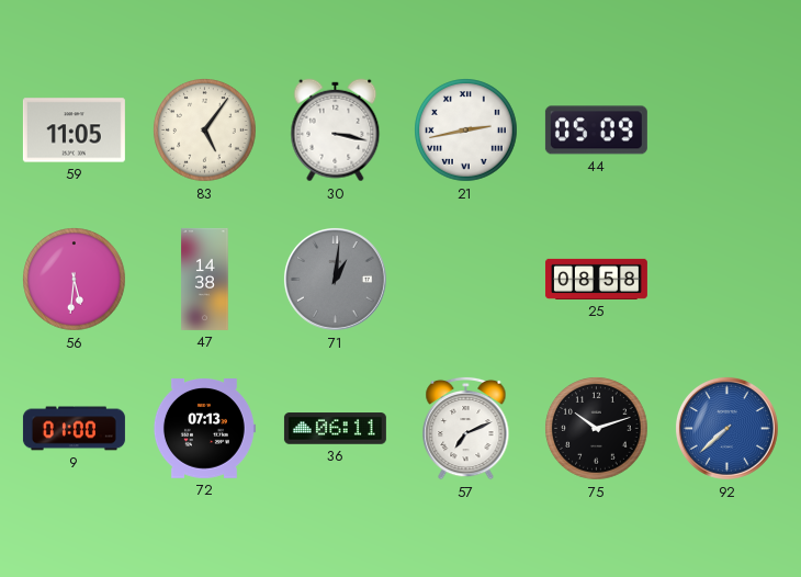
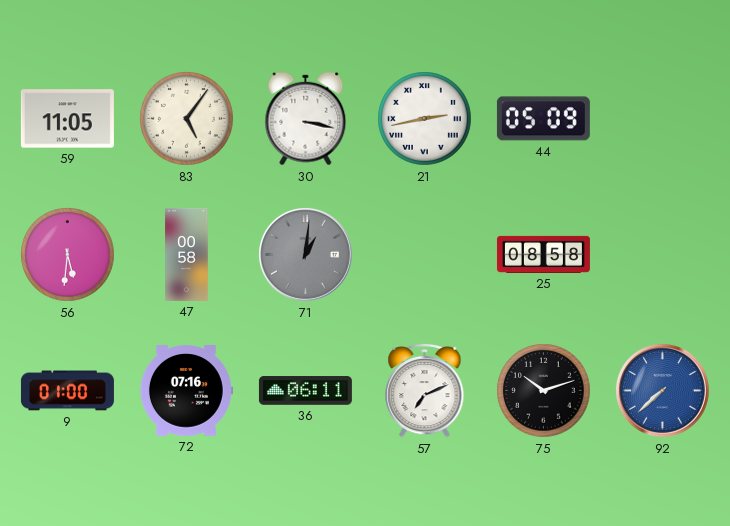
47: 14:38 -> 00:58 (187, 254)
72: 07:13 -> 07:16 (186, 391)
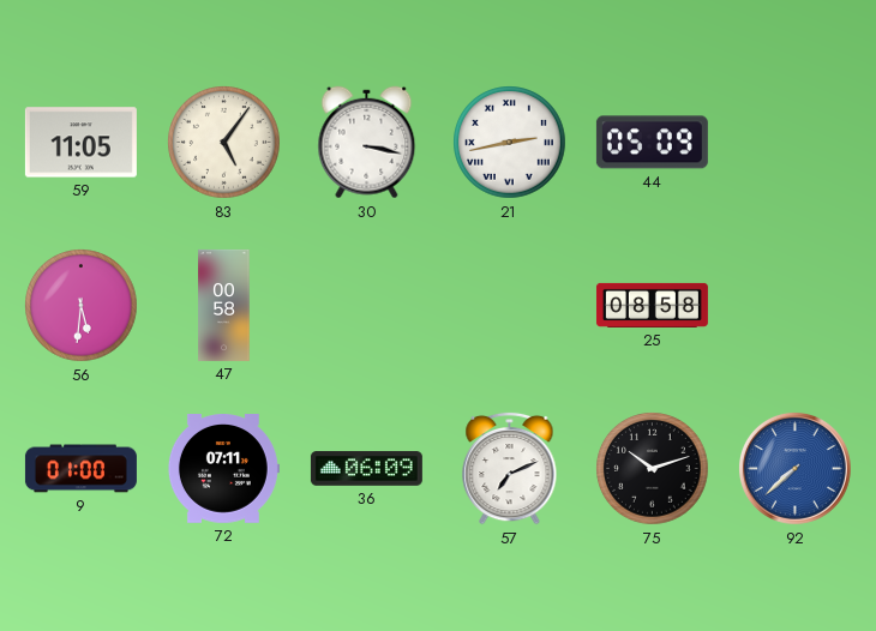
71: 1:01 -> none (305, 254)
72: 07:16 -> 07:11 (223, 469)
36: 06:11 -> 06:09 (366, 469)
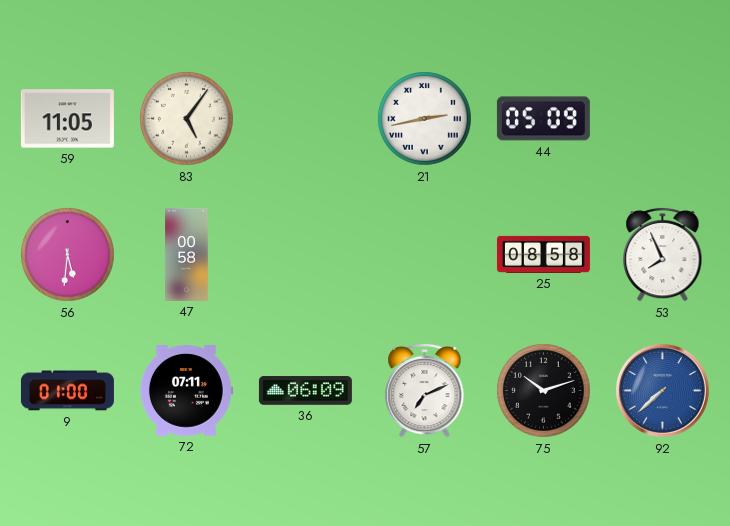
30: 3:17 -> none (367, 143)
53: none -> 7:56 (663, 254)
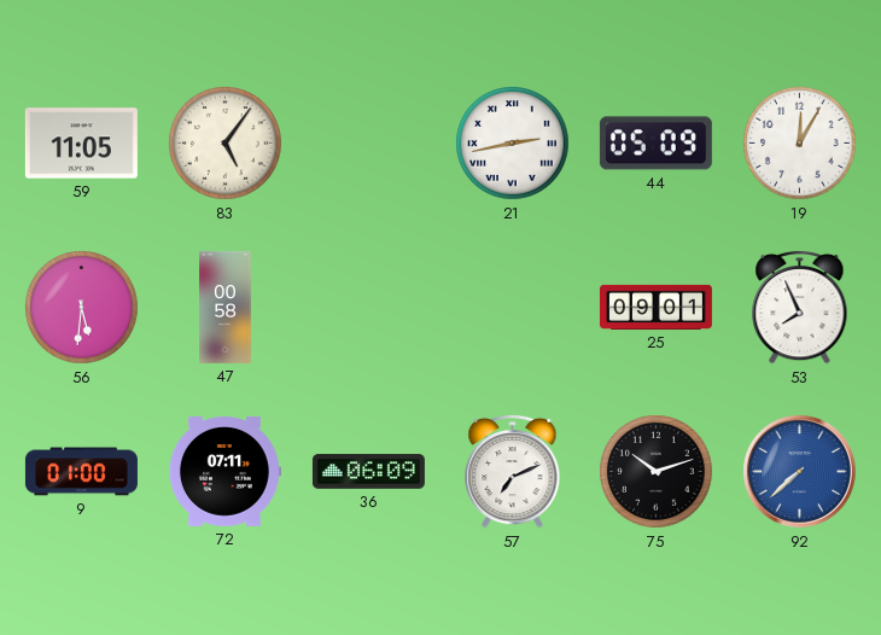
19: none -> 12:05 (800, 144)
25: 08:58 -> 09:01 (655, 307)
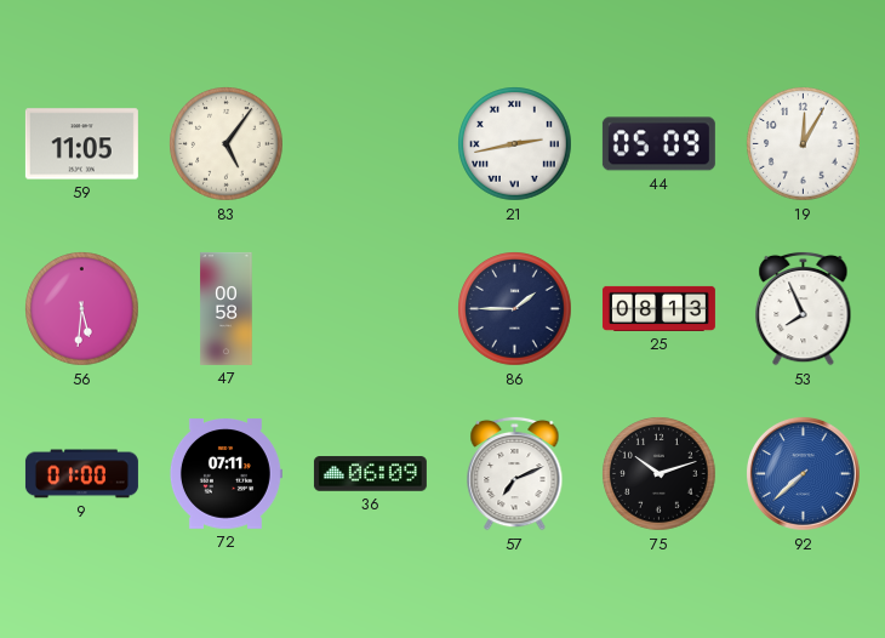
86: none -> 1:45 (515, 309)
25: 09:01 -> 08:13 (658, 308)
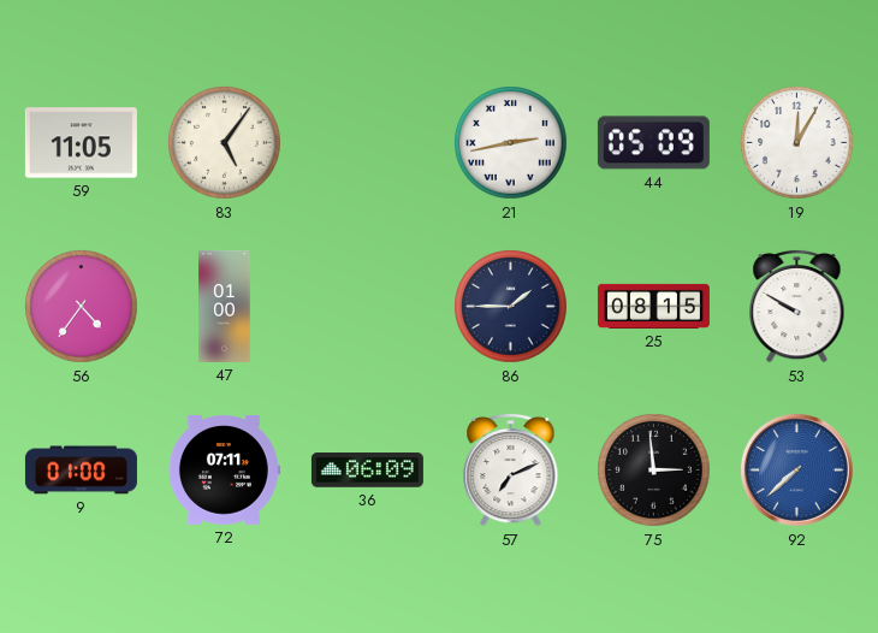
56: 5:31 -> 4:36 (82, 307)
47: 00:58 -> 01:00 (225, 306)
25: 08:13 -> 08:15 (653, 306)
53: 7:56 -> 9:50 (797, 306)
75: 10:12 -> 2:59 (654, 471)
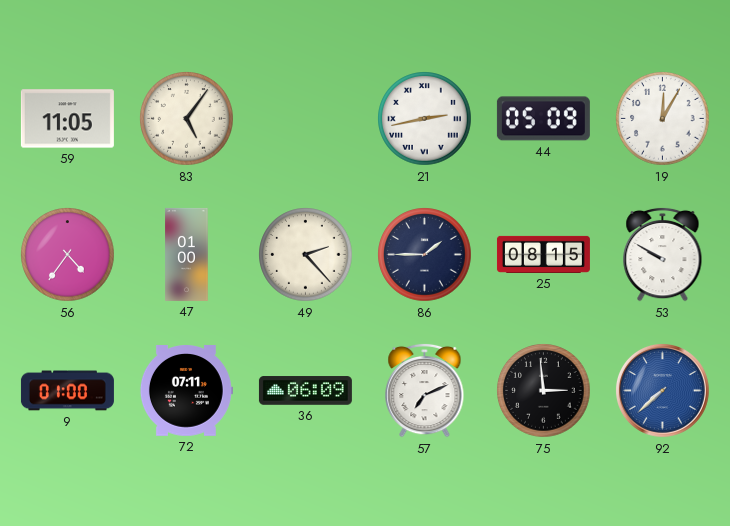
49: none -> 2:23 (306, 255)
